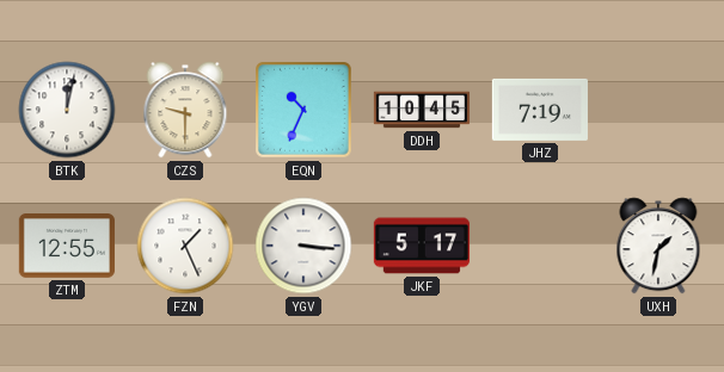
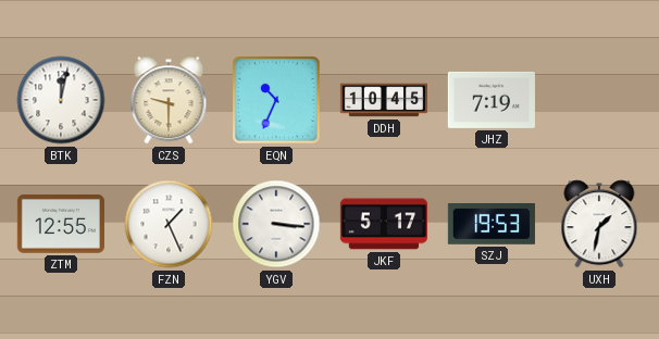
SZJ: none -> 19:53 (492, 225)
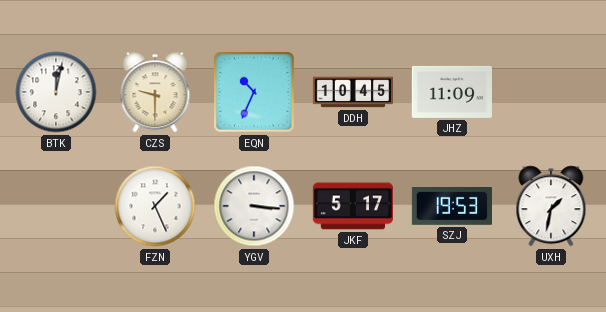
JHZ: 7:19 -> 11:09 (452, 92)
ZTM: 12:55 -> none (61, 224)
